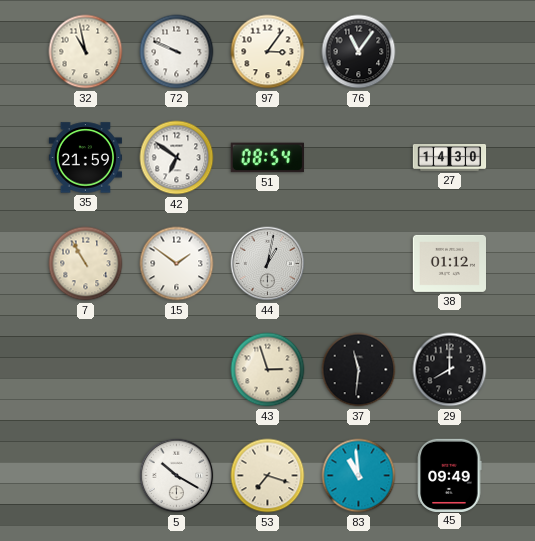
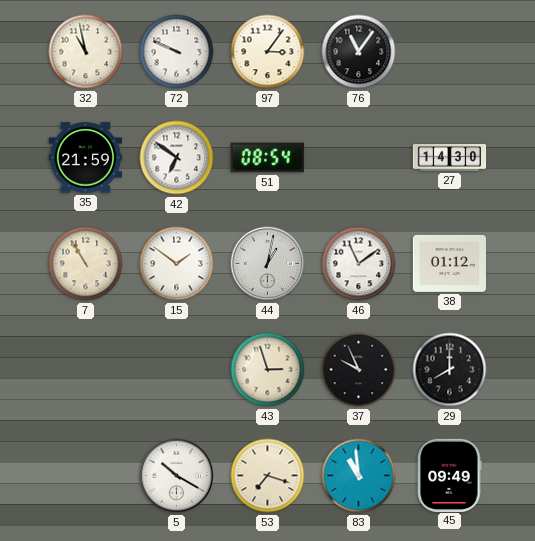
46: none -> 11:09 (359, 264)
37: 11:31 -> 9:56 (359, 370)
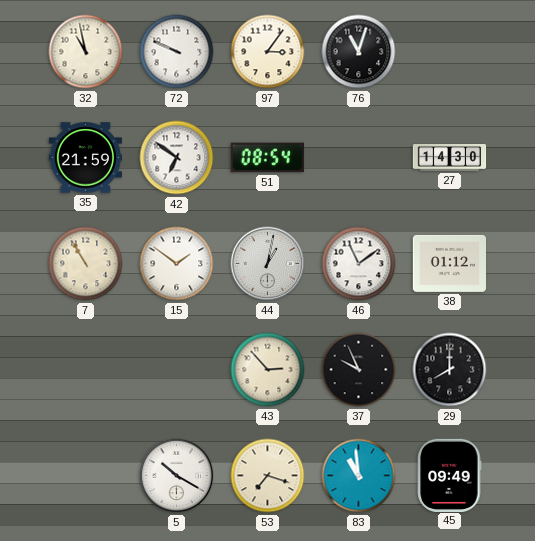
76: 11:06 -> 11:03 (359, 52)
43: 2:57 -> 2:53 (268, 370)
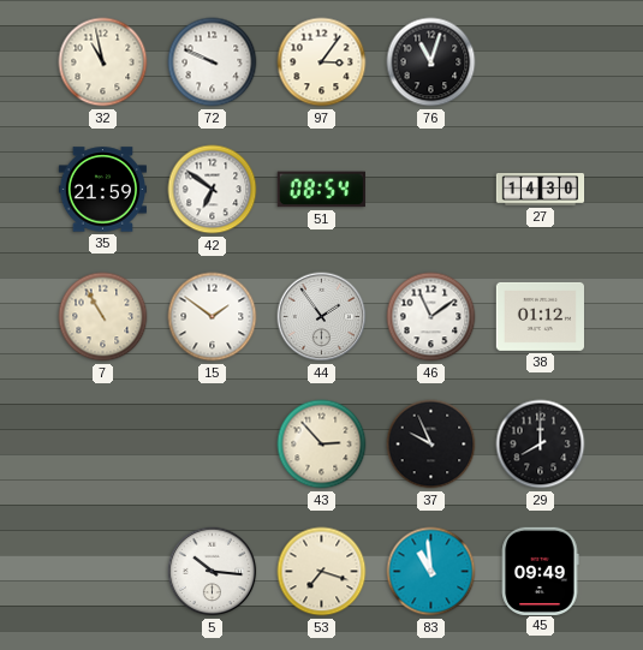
44: 1:02 -> 1:54 (322, 317)
5: 10:20 -> 10:16 (213, 572)
